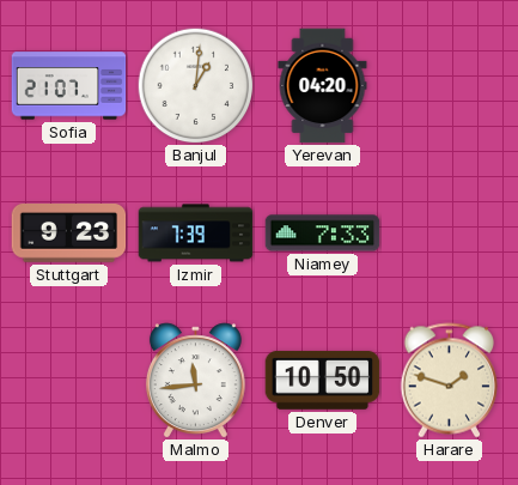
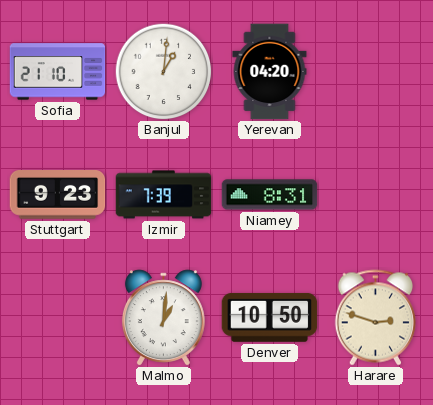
Sofia: 21:07 -> 21:10 (58, 72)
Niamey: 7:33 -> 8:31 (270, 195)
Malmo: 11:44 -> 1:01 (163, 318)
Harare: 1:48 -> 2:48 (376, 318)
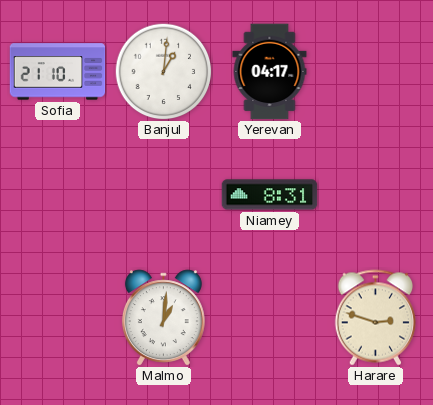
Yerevan: 04:20 -> 04:17 (270, 72)
Stuttgart: 9:23 -> none (58, 195)
Izmir: 7:39 -> none (164, 195)
Denver: 10:50 -> none (270, 318)
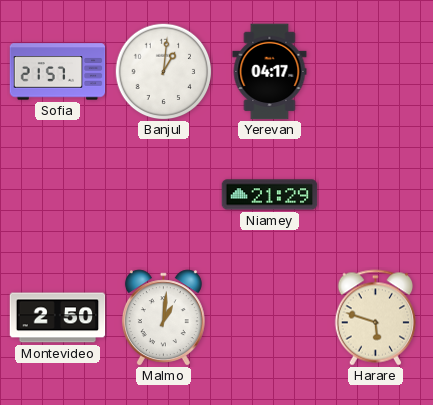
Sofia: 21:10 -> 21:57 (58, 72)
Niamey: 8:31 -> 21:29 (270, 195)
Montevideo: none -> 2:50 (58, 318)
Harare: 2:48 -> 5:48 (376, 318)
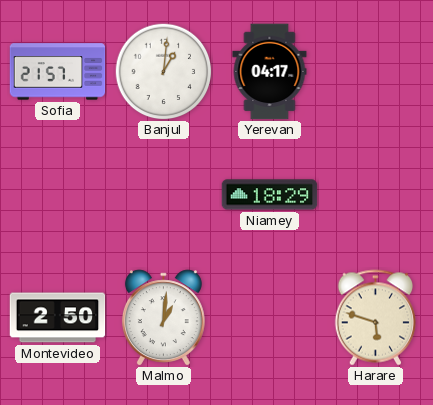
Niamey: 21:29 -> 18:29 (270, 195)
